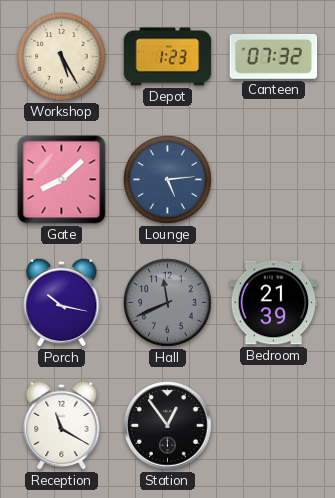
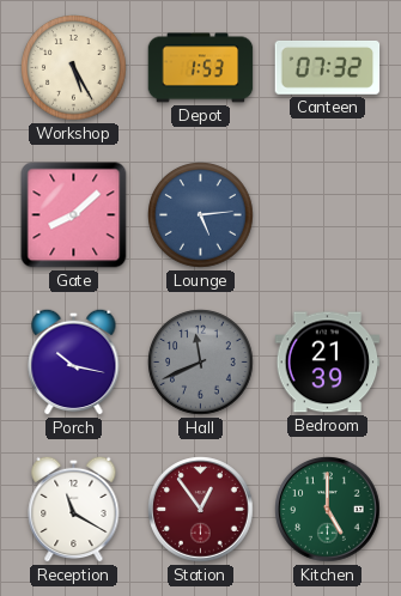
Depot: 1:23 -> 1:53 (201, 68)
Station dial: black -> burgundy (201, 510)
Kitchen: none -> 5:00 (328, 510)
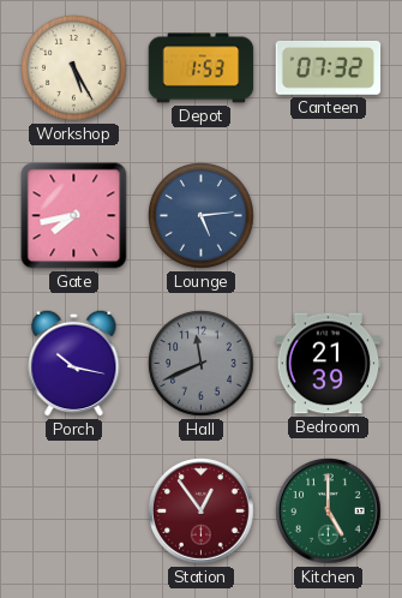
Gate: 8:08 -> 7:43 (74, 216)
Reception: 11:20 -> none (74, 509)
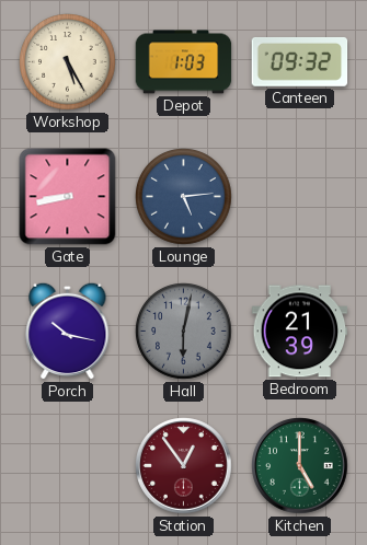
Depot: 1:53 -> 1:03 (184, 62)
Canteen: 07:32 -> 09:32 (300, 61)
Gate: 7:43 -> 8:43 (68, 197)
Hall: 11:41 -> 6:02 (184, 332)
